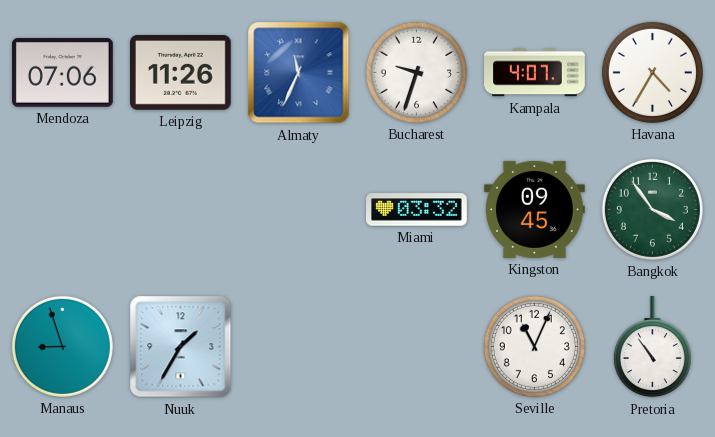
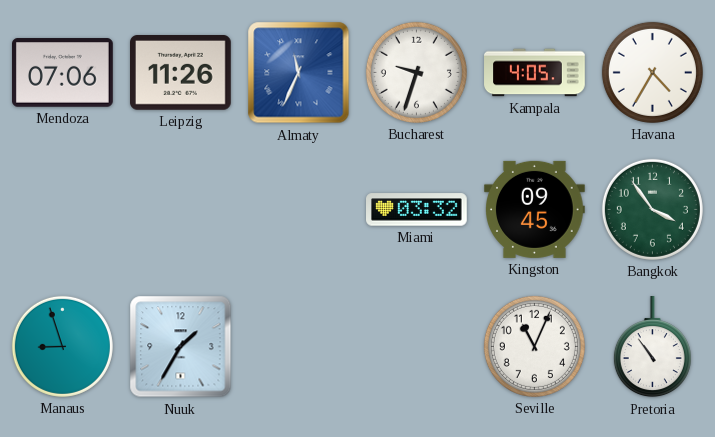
Kampala: 4:07 -> 4:05 (535, 73)
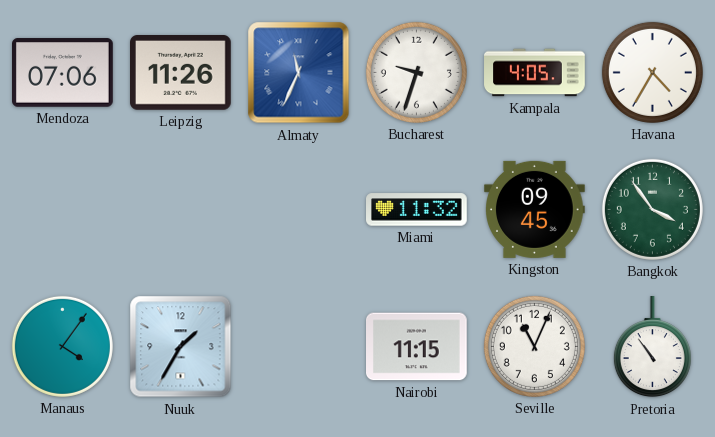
Miami: 03:32 -> 11:32 (417, 210)
Manaus: 8:57 -> 4:06 (62, 346)
Nairobi: none -> 11:15 (417, 347)
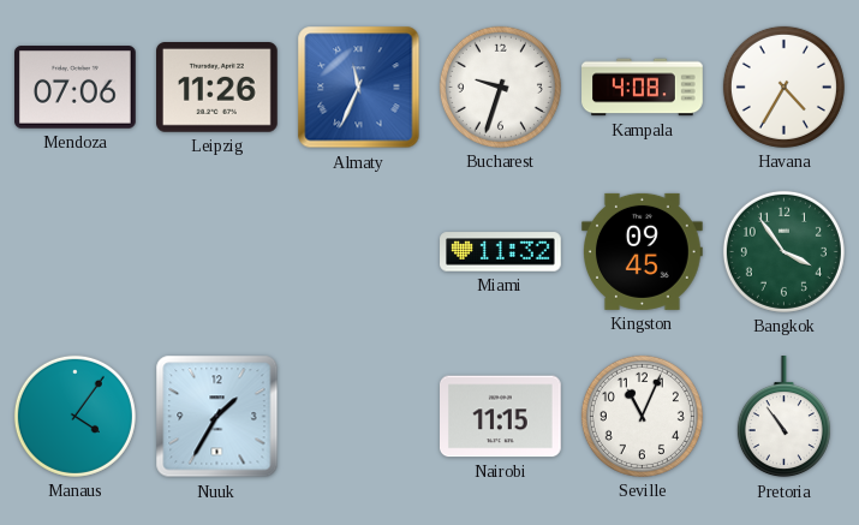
Kampala: 4:05 -> 4:08 (643, 88)
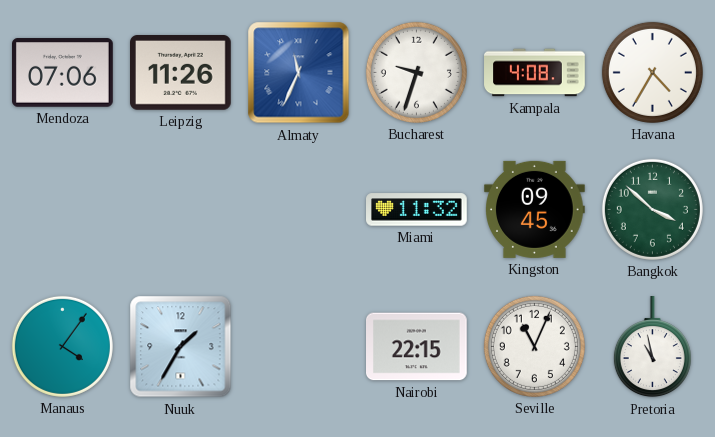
Bangkok: 3:54 -> 3:52 (652, 209)
Nairobi: 11:15 -> 22:15 (417, 347)
Pretoria: 10:54 -> 10:58 (652, 348)
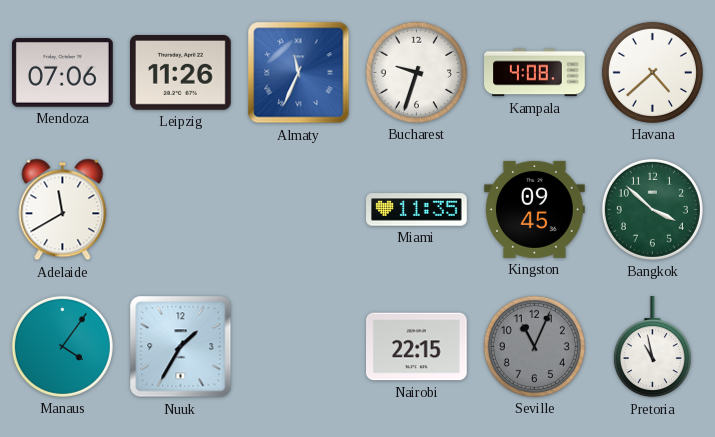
Havana: 4:35 -> 4:38 (652, 72)
Adelaide: none -> 11:40 (63, 210)
Miami: 11:32 -> 11:35 (417, 210)
Seville dial: white -> grey (534, 346)
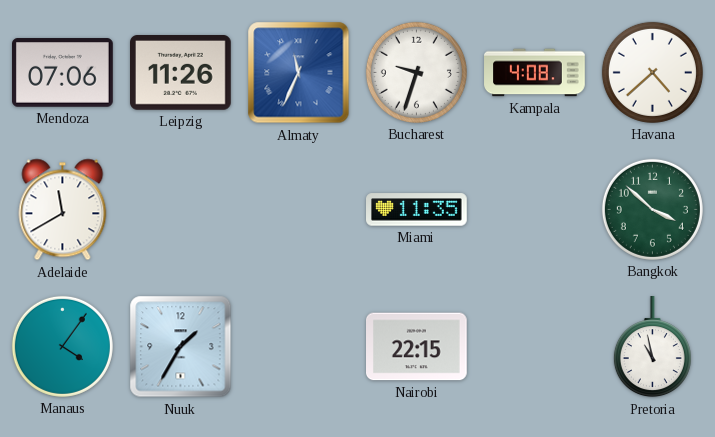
Kingston: 09:45 -> none (535, 209)
Seville: 11:04 -> none (534, 346)
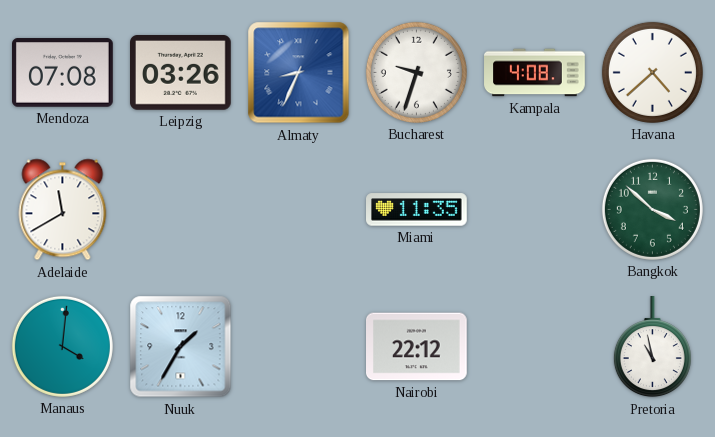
Mendoza: 07:06 -> 07:08 (63, 73)
Leipzig: 11:26 -> 03:26 (181, 73)
Almaty: 11:34 -> 8:34 (299, 73)
Manaus: 4:06 -> 4:01 (62, 346)
Nairobi: 22:15 -> 22:12 (417, 347)
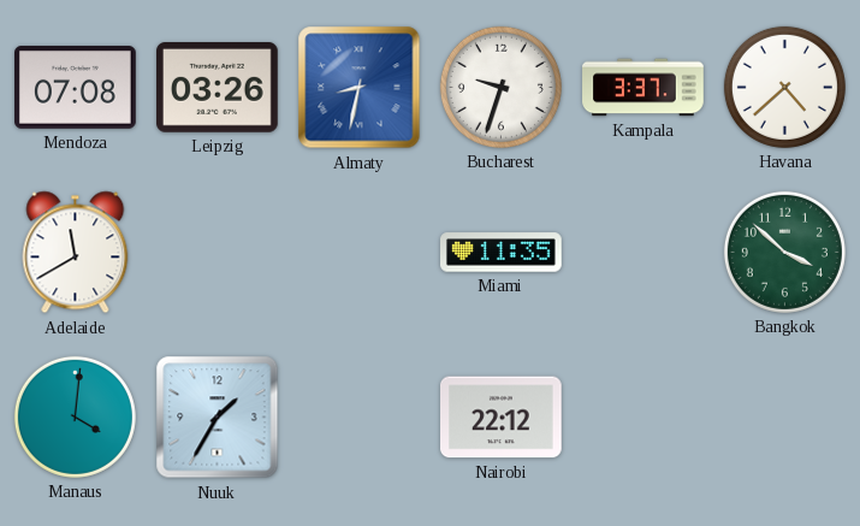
Almaty: 8:34 -> 8:32 (360, 88)
Kampala: 4:08 -> 3:37 (643, 88)
Pretoria: 10:58 -> none (652, 348)
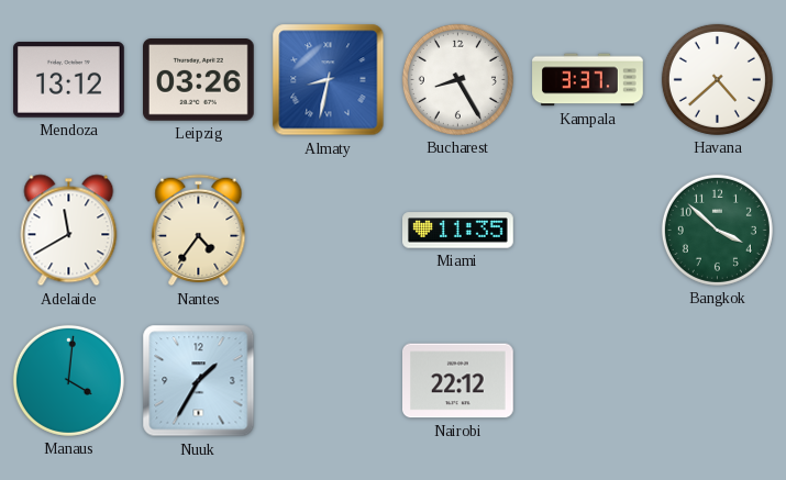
Mendoza: 07:08 -> 13:12 (69, 80)
Bucharest: 9:33 -> 8:25 (457, 79)
Nantes: none -> 4:36 (199, 231)
